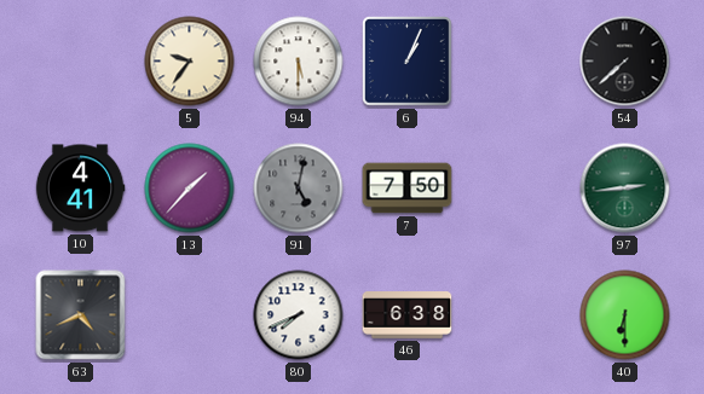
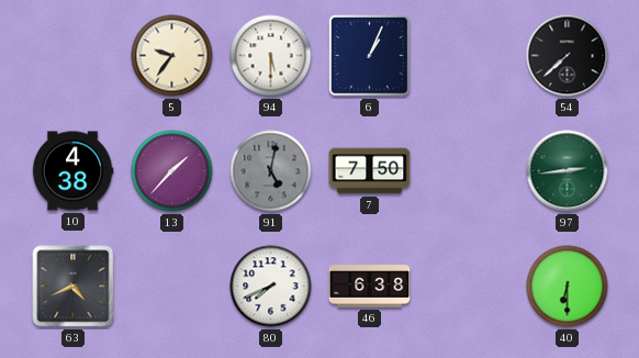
10: 4:41 -> 4:38 (72, 171)
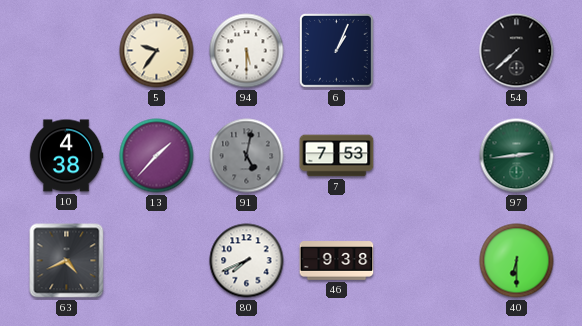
7: 7:50 -> 7:53 (337, 156)
46: 6:38 -> 9:38 (337, 261)
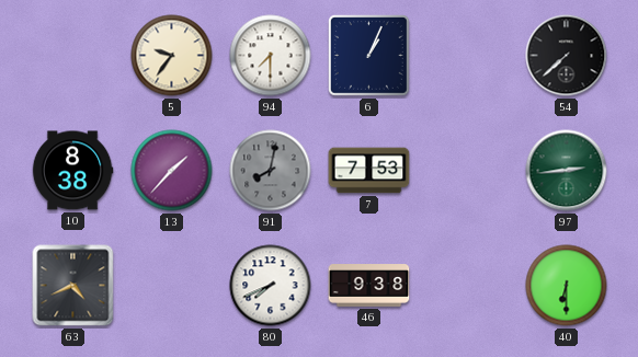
94: 5:30 -> 7:30 (271, 56)
10: 4:38 -> 8:38 (72, 171)
91: 5:02 -> 8:02 (271, 171)
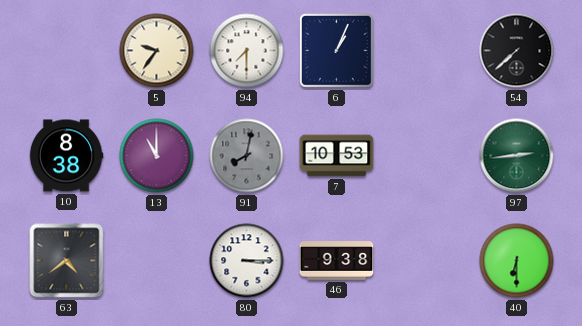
13: 1:37 -> 11:00 (157, 156)
7: 7:53 -> 10:53 (337, 156)
63: 4:41 -> 4:39 (67, 261)
80: 7:41 -> 3:15 (247, 261)
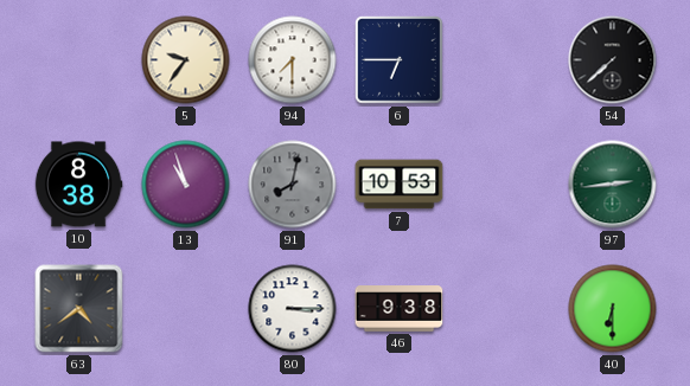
6: 1:04 -> 6:45 (400, 60)
13: 11:00 -> 10:57 (186, 185)
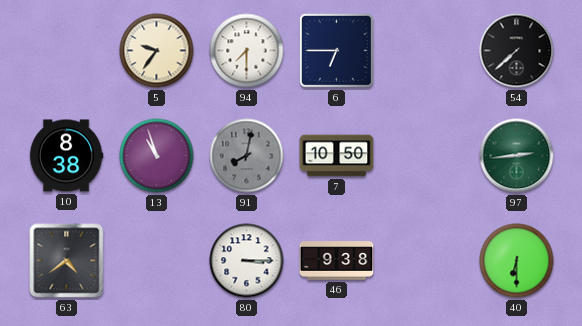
7: 10:53 -> 10:50 (337, 156)
